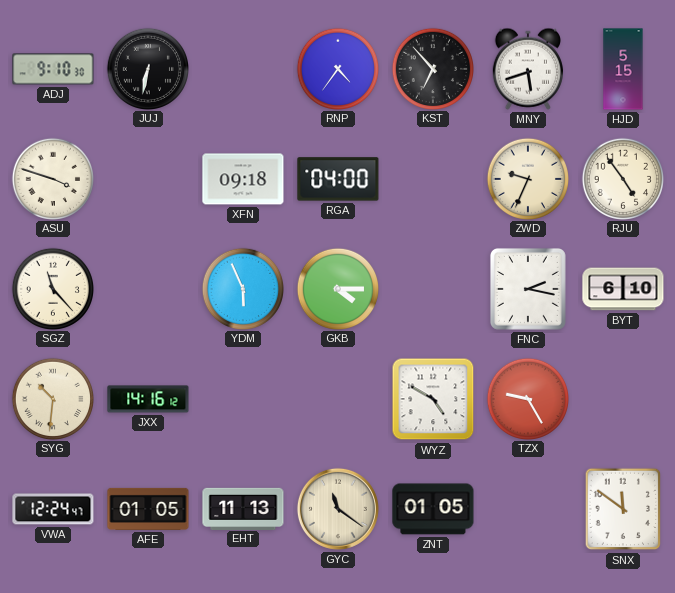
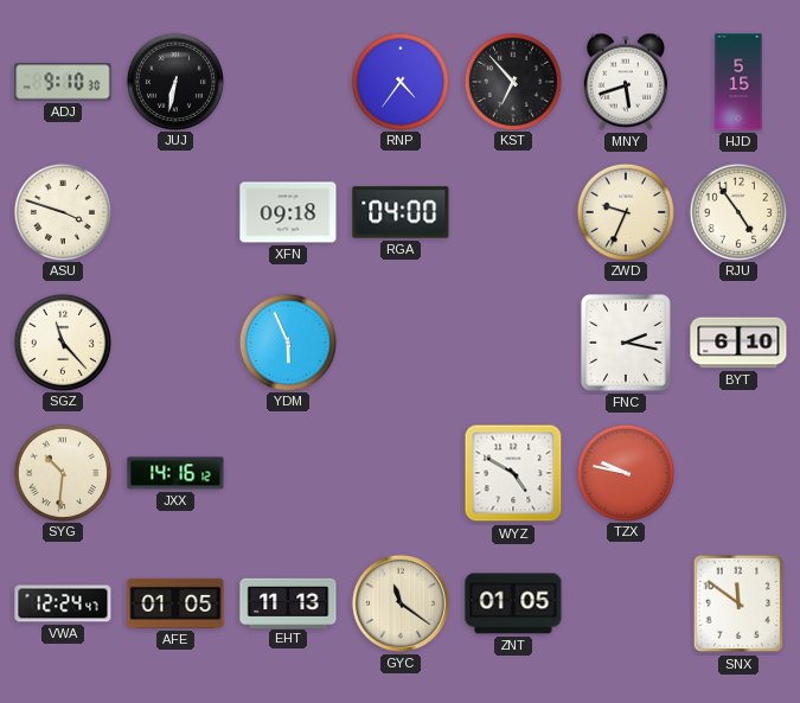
GKB: 4:15 -> none (337, 288)
TZX: 9:25 -> 9:47 (625, 472)
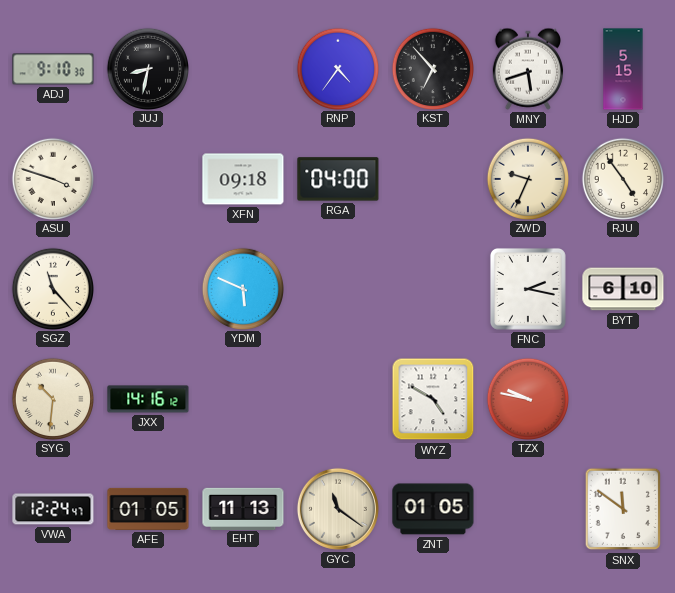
JUJ: 6:32 -> 8:32 (147, 68)
YDM: 5:56 -> 5:49 (242, 288)
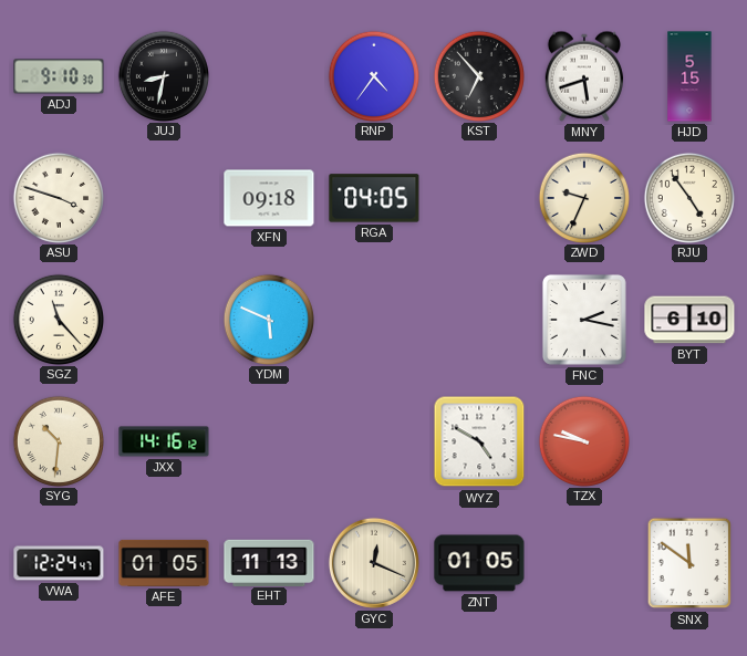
RGA: 04:00 -> 04:05 (374, 198)
GYC: 11:21 -> 12:19 (374, 563)
